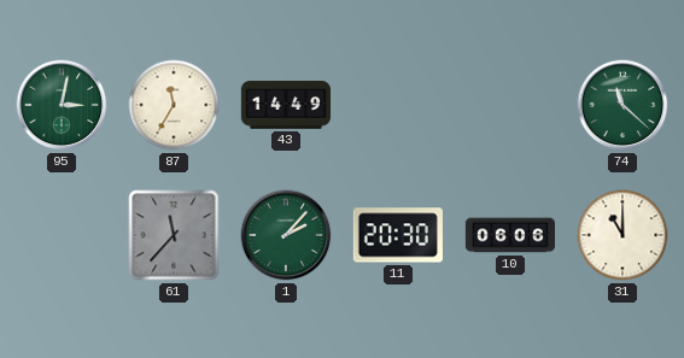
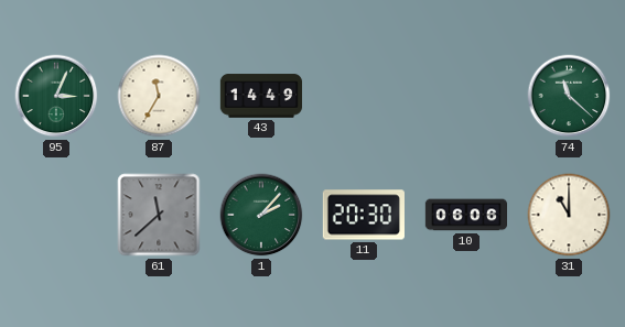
95: 3:02 -> 3:04 (56, 96)
61: 11:37 -> 11:38 (159, 215)
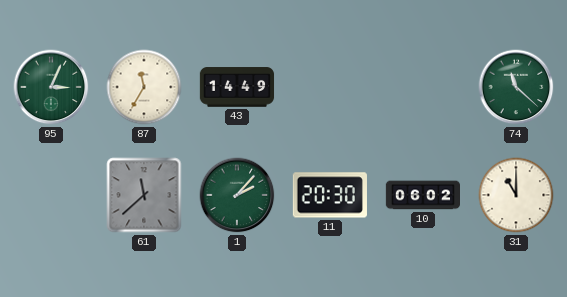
10: 06:06 -> 06:02 (422, 195)
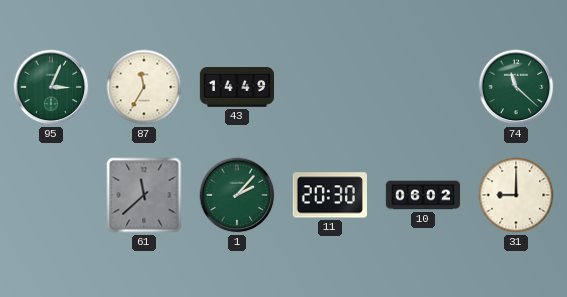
31: 11:00 -> 9:00 (516, 195)
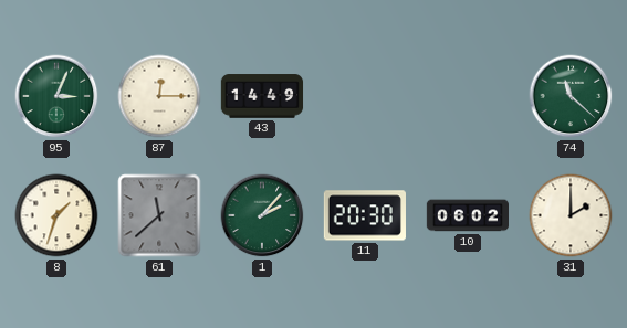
87: 11:35 -> 12:15 (159, 96)
8: none -> 1:33 (56, 215)
31: 9:00 -> 2:00 (571, 215)
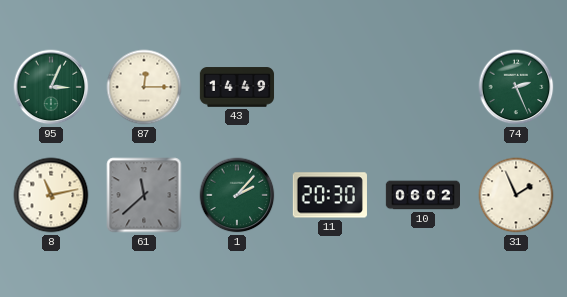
74: 11:22 -> 2:26 (516, 87)
8: 1:33 -> 11:13 (51, 195)
31: 2:00 -> 1:56 (516, 195)
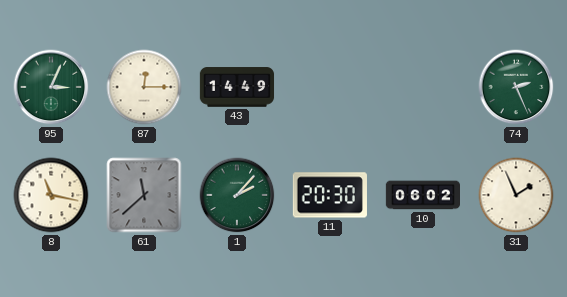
8: 11:13 -> 11:17 (51, 195)
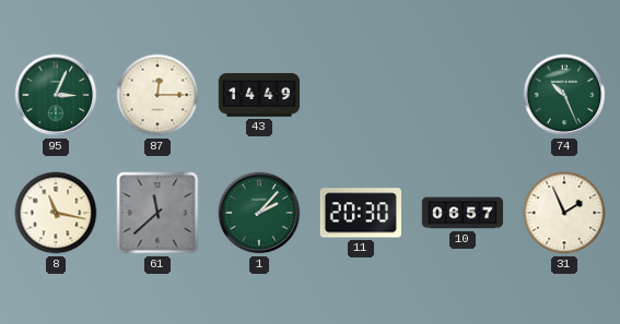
74: 2:26 -> 10:26 (564, 95)
10: 06:02 -> 06:57 (461, 213)
